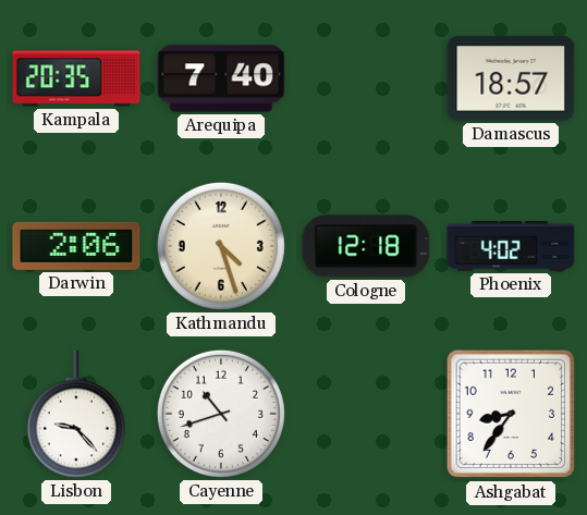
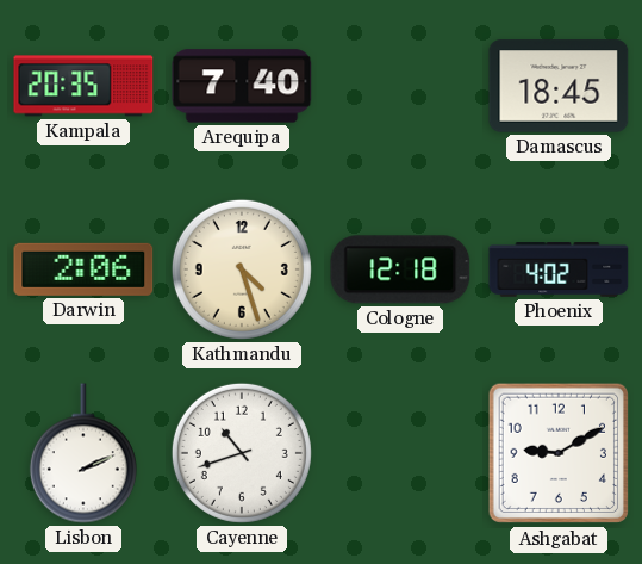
Damascus: 18:57 -> 18:45 (559, 86)
Lisbon: 9:23 -> 2:11 (83, 453)
Ashgabat: 8:36 -> 9:10 (559, 453)
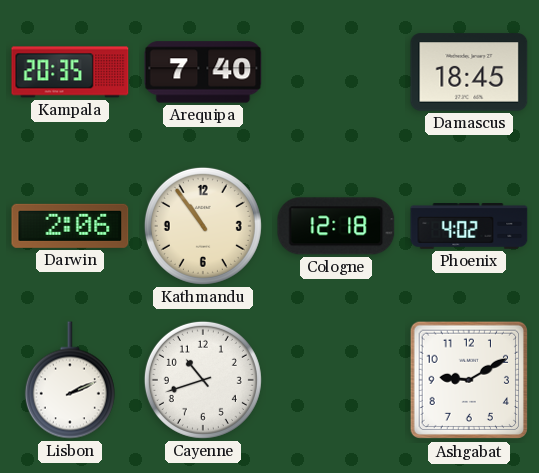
Kathmandu: 4:27 -> 10:54 (203, 226)
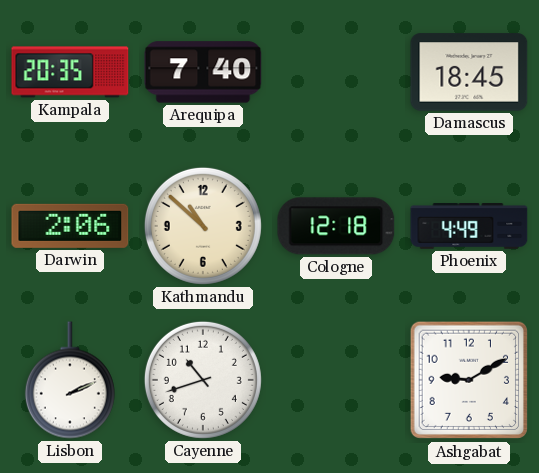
Kathmandu: 10:54 -> 10:52 (203, 226)
Phoenix: 4:02 -> 4:49 (469, 227)
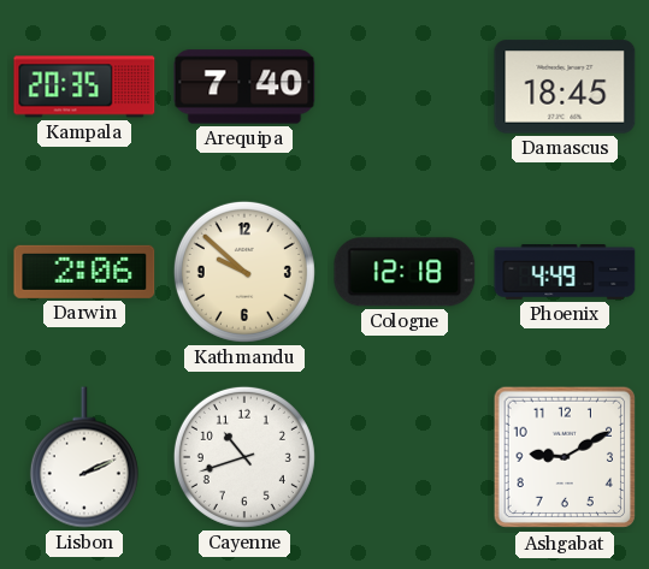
Kathmandu: 10:52 -> 9:52 (244, 272)
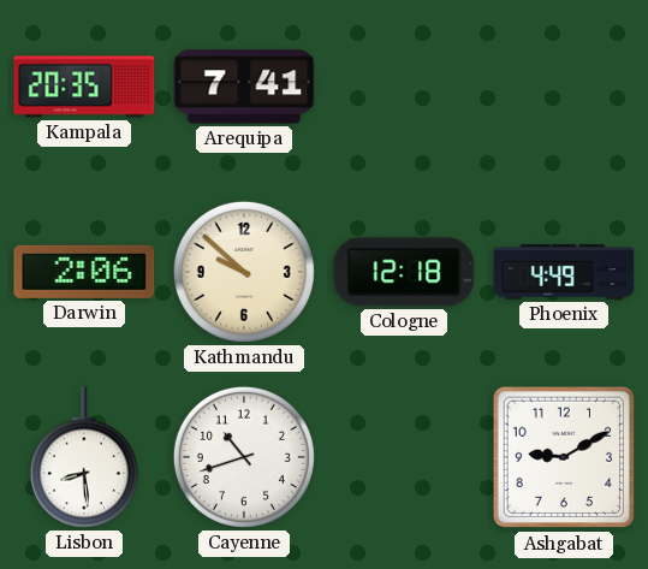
Arequipa: 7:40 -> 7:41 (244, 87)
Damascus: 18:45 -> none (565, 87)
Lisbon: 2:11 -> 8:29 (84, 457)
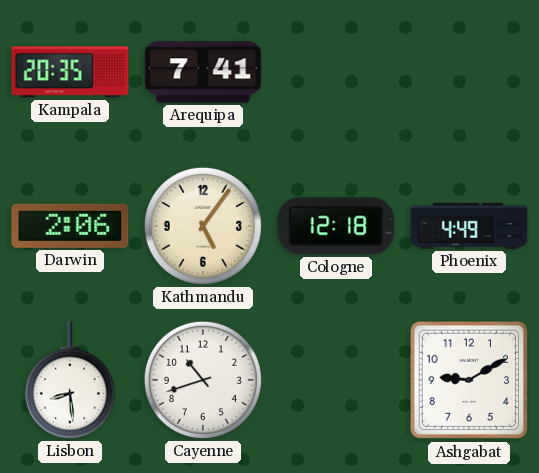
Kathmandu: 9:52 -> 5:06 (203, 226)
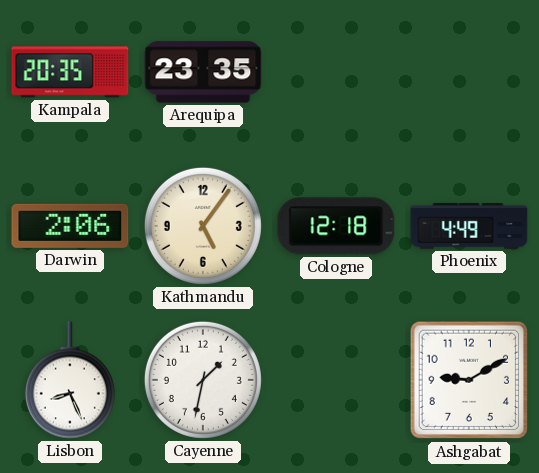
Arequipa: 7:41 -> 23:35 (203, 72)
Lisbon: 8:29 -> 8:26 (70, 380)
Cayenne: 10:42 -> 1:32 (203, 380)
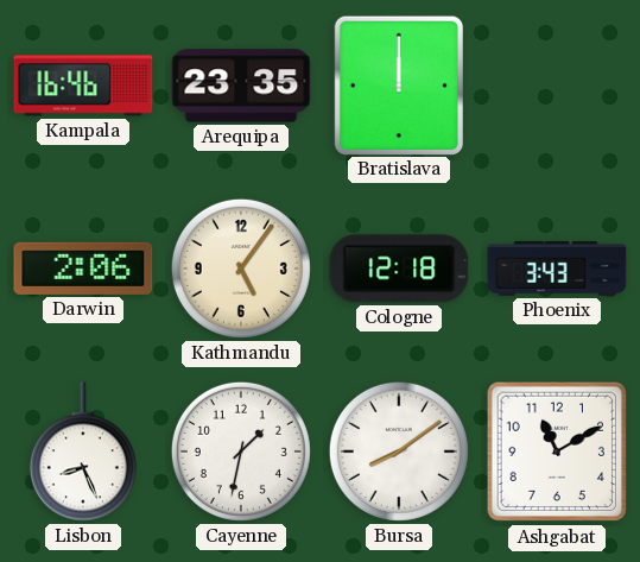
Kampala: 20:35 -> 16:46 (83, 86)
Bratislava: none -> 12:00 (398, 84)
Phoenix: 4:49 -> 3:43 (557, 270)
Bursa: none -> 8:09 (399, 452)
Ashgabat: 9:10 -> 11:10 (557, 452)
